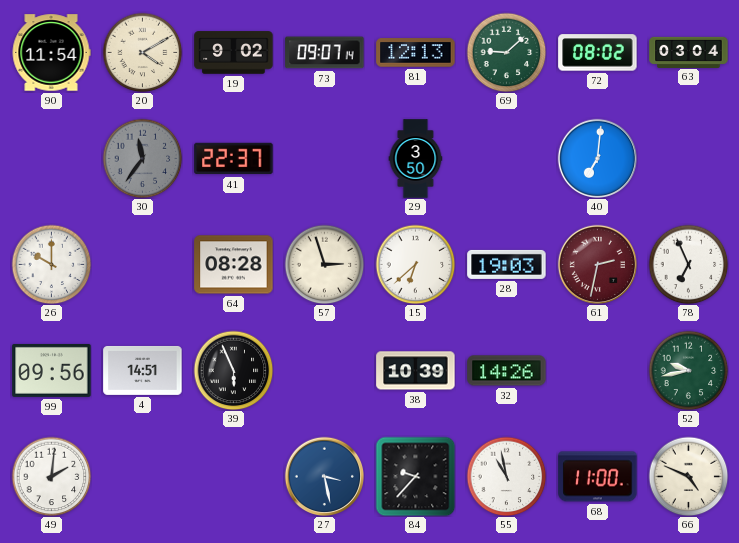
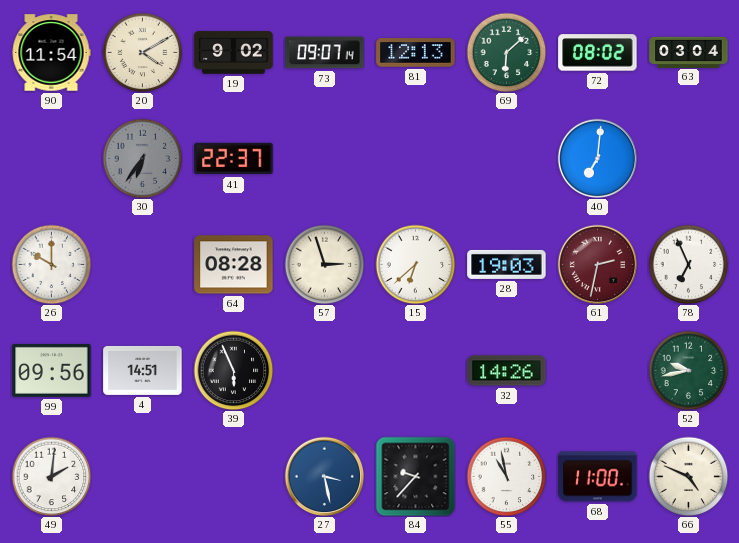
69: 9:08 -> 6:08 (506, 52)
30: 11:36 -> 6:36 (142, 158)
29: 3:50 -> none (416, 159)
38: 10:39 -> none (416, 371)
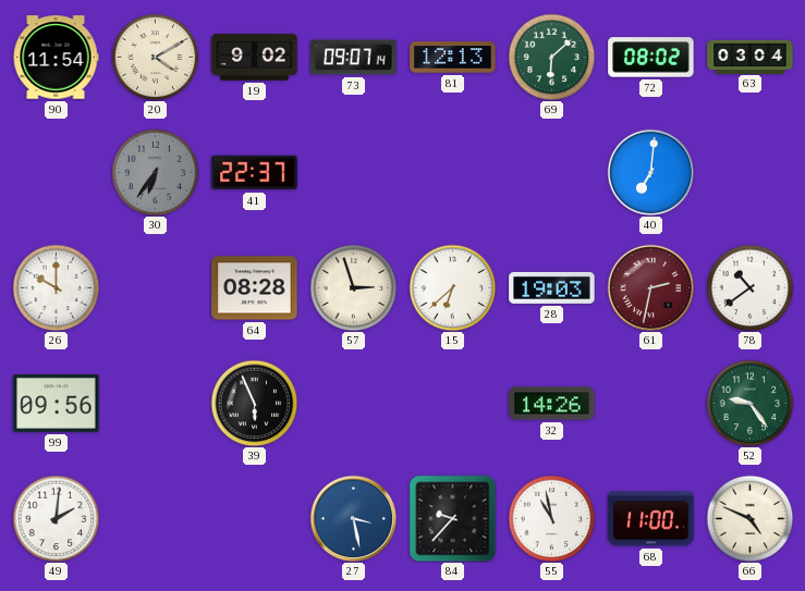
78: 6:56 -> 10:39 (749, 287)
4: 14:51 -> none (143, 370)
52: 9:43 -> 9:24 (749, 403)
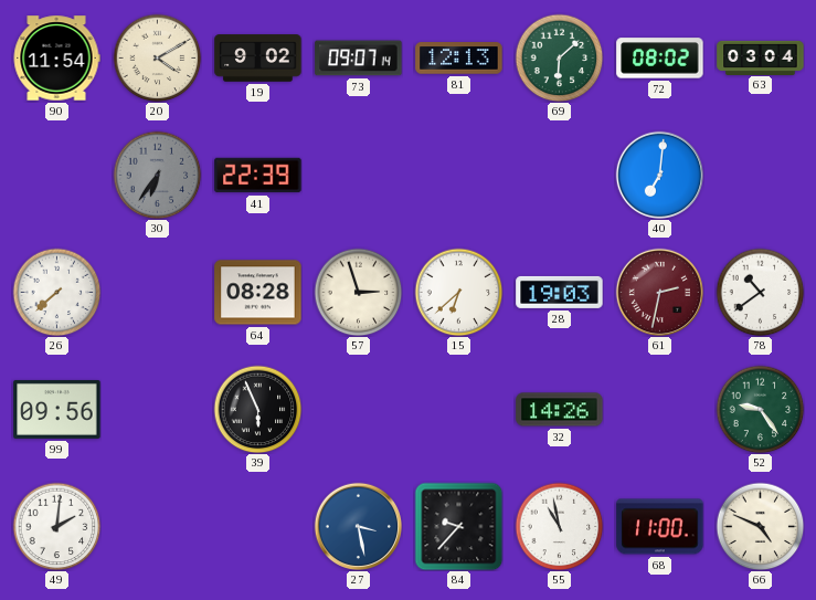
41: 22:37 -> 22:39 (258, 176)
26: 10:00 -> 7:38 (56, 292)
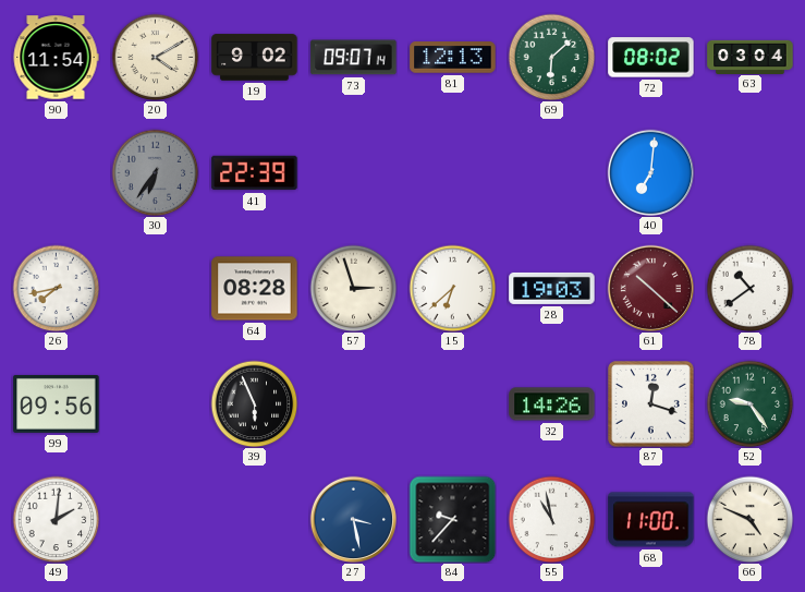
26: 7:38 -> 7:43 (56, 288)
61: 2:32 -> 10:22 (650, 288)
87: none -> 12:18 (651, 404)
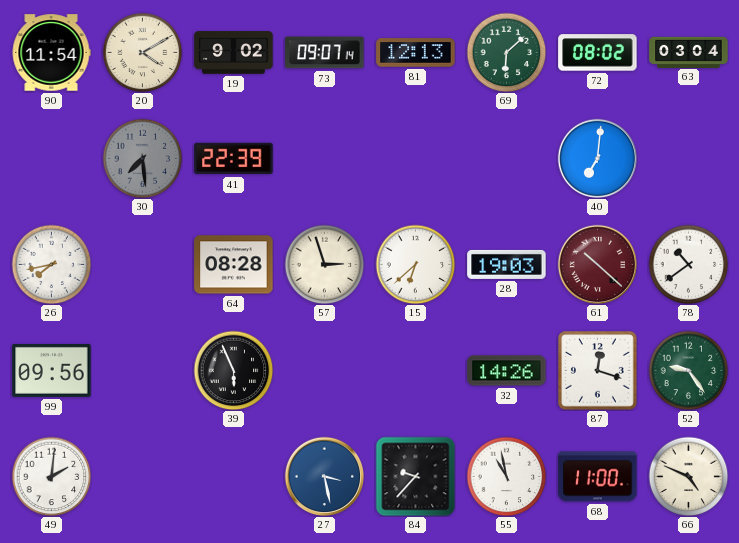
30: 6:36 -> 7:29 (142, 158)
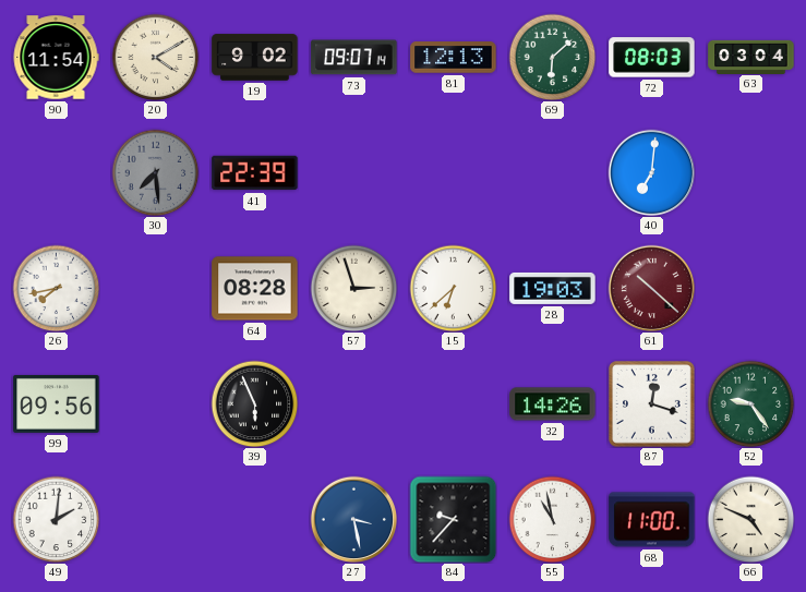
72: 08:02 -> 08:03 (652, 58)
78: 10:39 -> none (688, 264)
